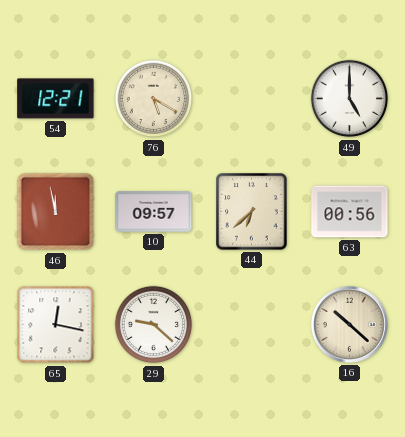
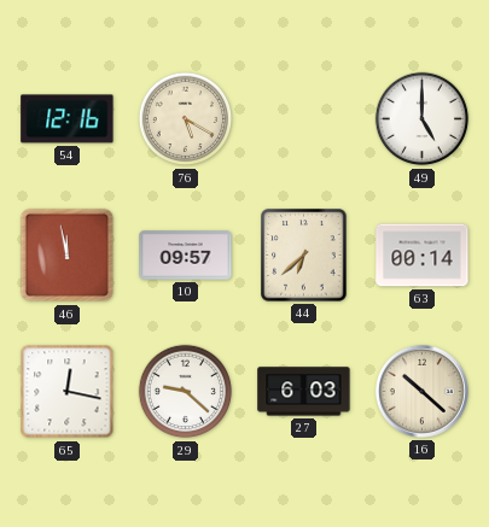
54: 12:21 -> 12:16 (68, 119)
63: 00:56 -> 00:14 (423, 256)
27: none -> 6:03 (304, 392)
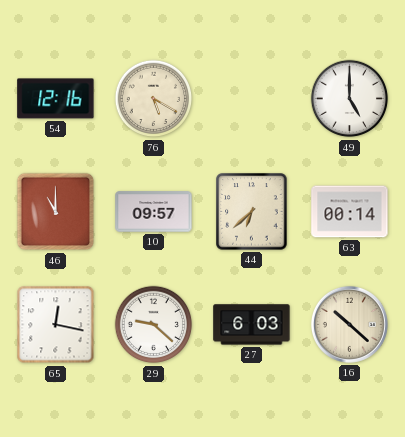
46: 11:58 -> 11:00 (56, 212)
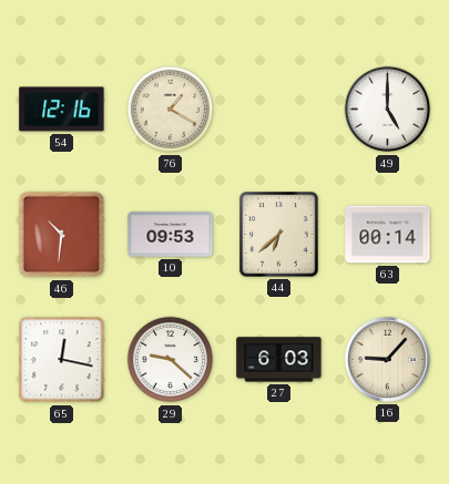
76: 5:20 -> 1:20 (171, 110)
46: 11:00 -> 10:31 (62, 235)
10: 09:57 -> 09:53 (171, 235)
16: 10:22 -> 9:07 (387, 359)
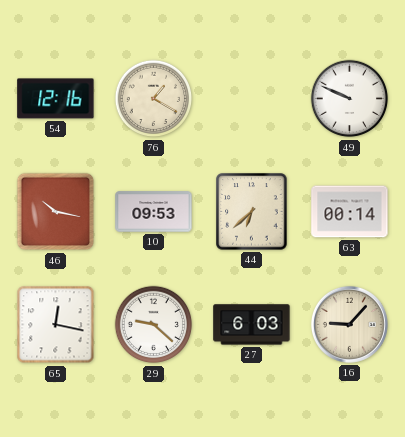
49: 5:00 -> 9:49 (350, 99)
46: 10:31 -> 10:17 (56, 212)
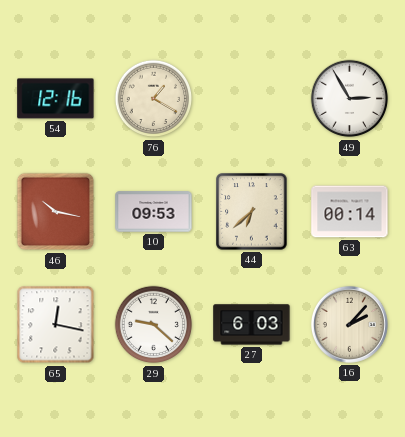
49: 9:49 -> 2:55 (350, 99)
16: 9:07 -> 2:07 (349, 324)
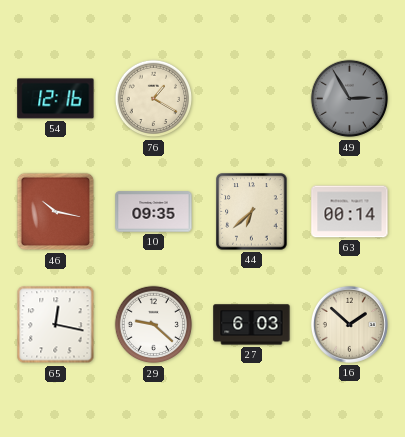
49 dial: white -> grey (350, 99)
10: 09:53 -> 09:35 (154, 212)
16: 2:07 -> 1:52 (349, 324)
